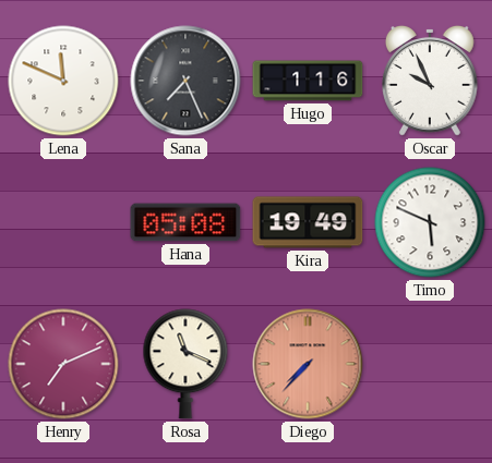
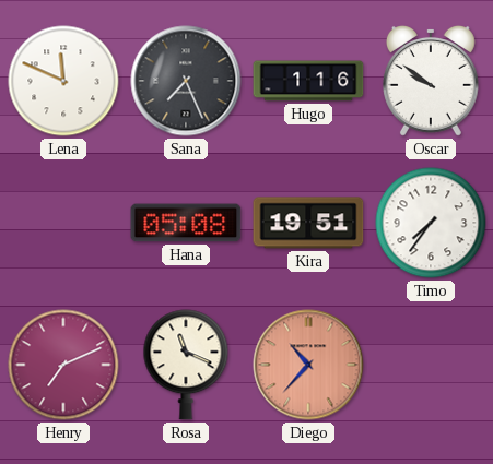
Oscar: 9:56 -> 9:51 (431, 81)
Kira: 19:49 -> 19:51 (308, 223)
Timo: 5:49 -> 7:36 (431, 223)
Diego: 7:37 -> 10:37 (308, 365)
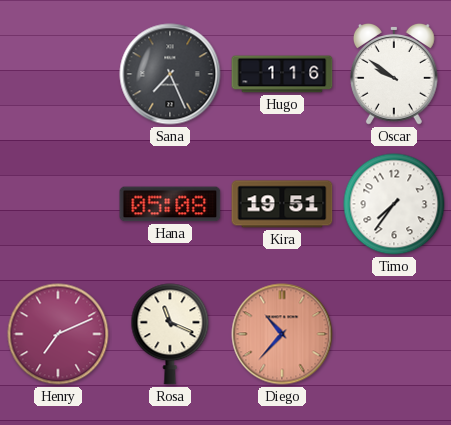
Lena: 11:49 -> none (63, 81)
